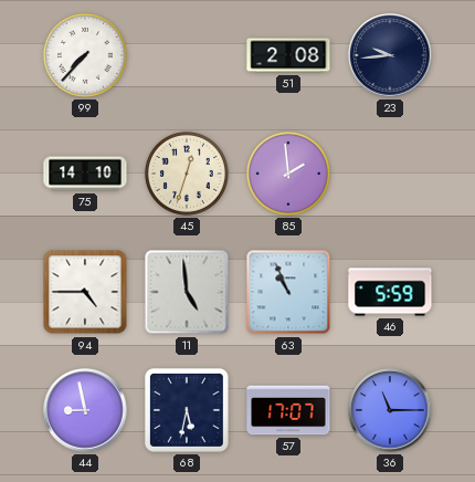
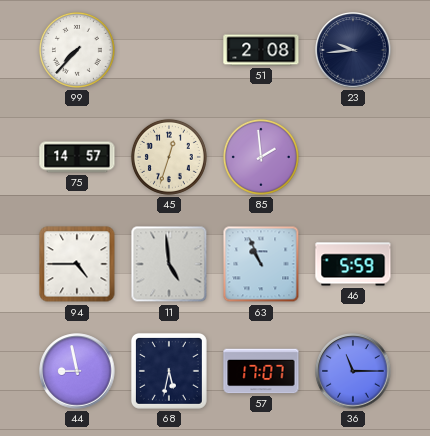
75: 14:10 -> 14:57 (77, 157)
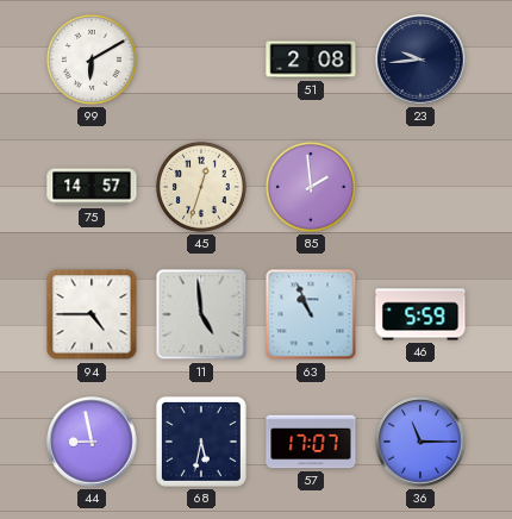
99: 7:37 -> 6:10 (92, 60)
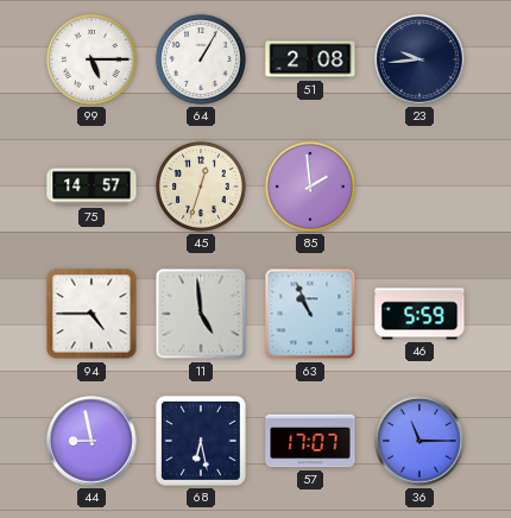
99: 6:10 -> 5:15 (92, 59)
64: none -> 1:05 (201, 59)
68: 5:32 -> 6:28 (201, 441)
